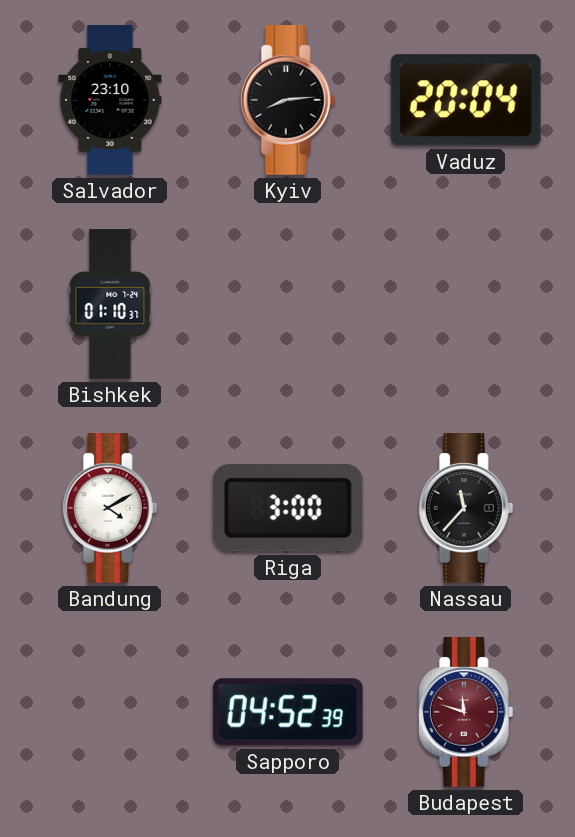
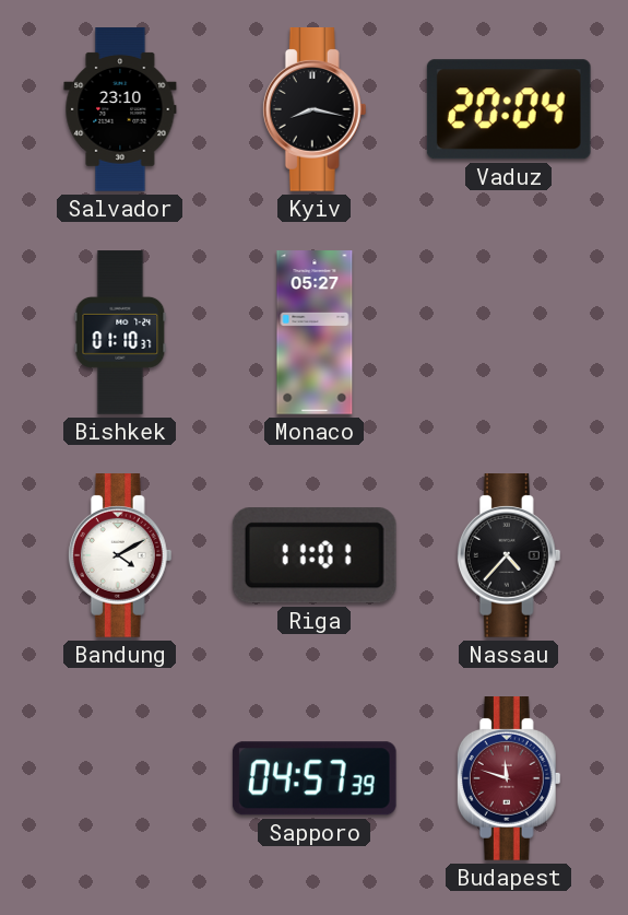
Kyiv: 8:14 -> 8:17 (315, 110)
Monaco: none -> 05:27 (315, 332)
Riga: 3:00 -> 11:01 (315, 555)
Nassau: 11:37 -> 4:37 (509, 556)
Sapporo: 04:52 -> 04:57 (315, 778)
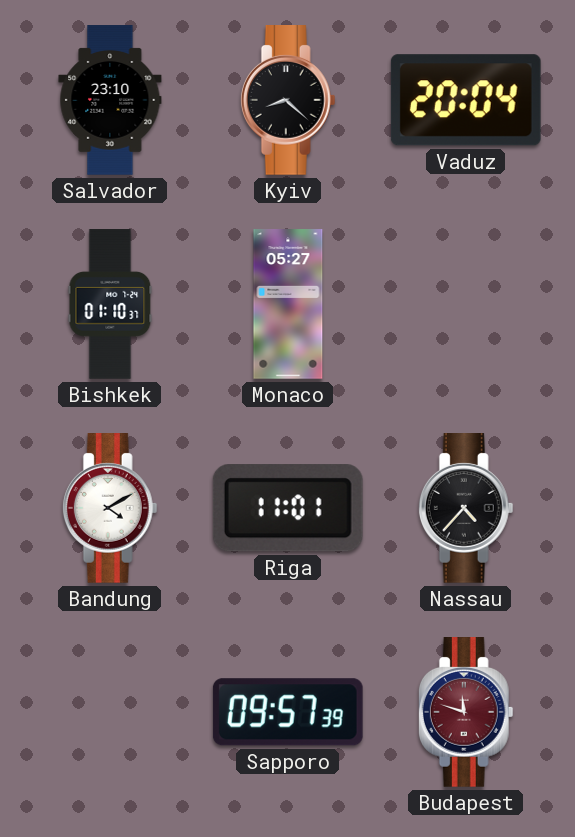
Kyiv: 8:17 -> 8:22 (288, 101)
Sapporo: 04:57 -> 09:57 (288, 712)
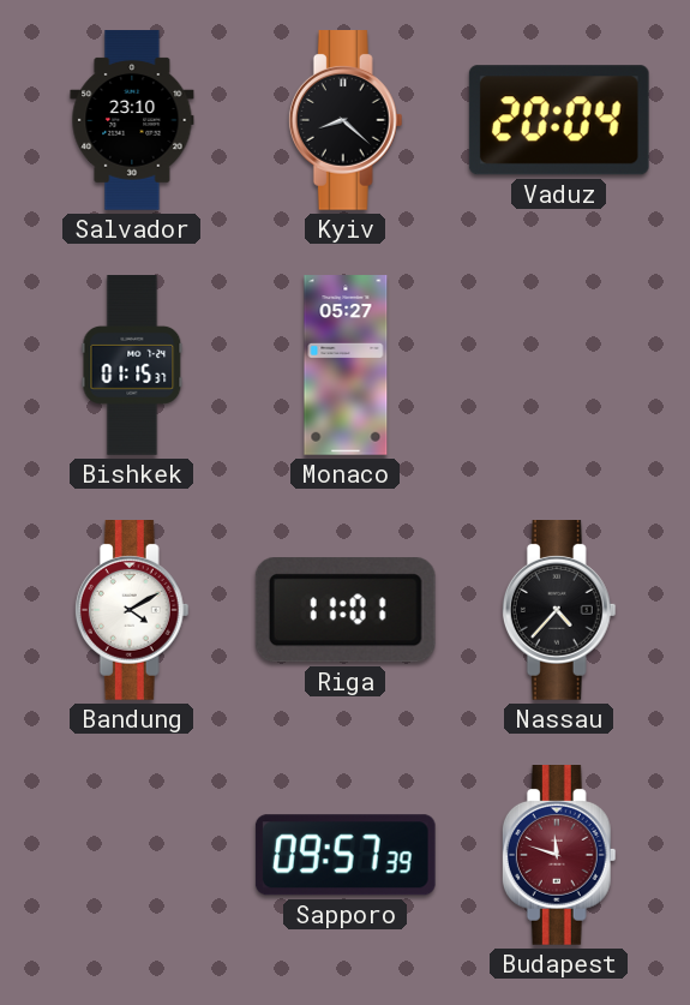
Bishkek: 01:10 -> 01:15 (132, 365)
